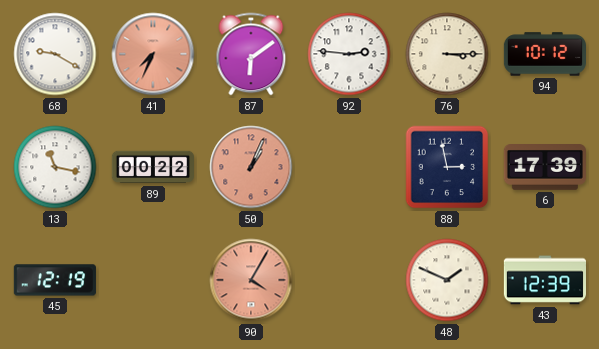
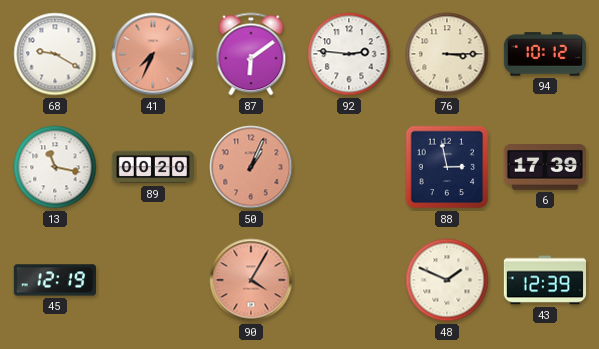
89: 00:22 -> 00:20 (153, 167)
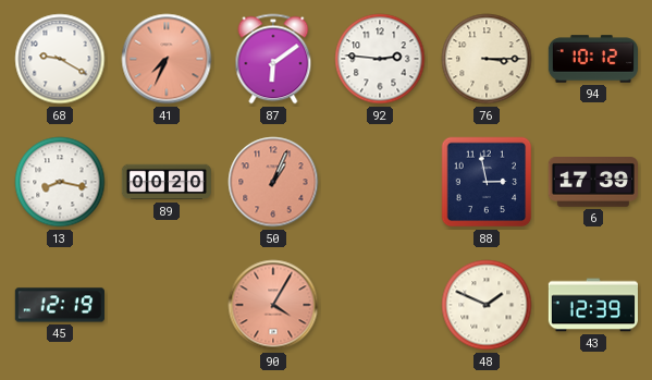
13: 11:17 -> 8:17 (60, 182)
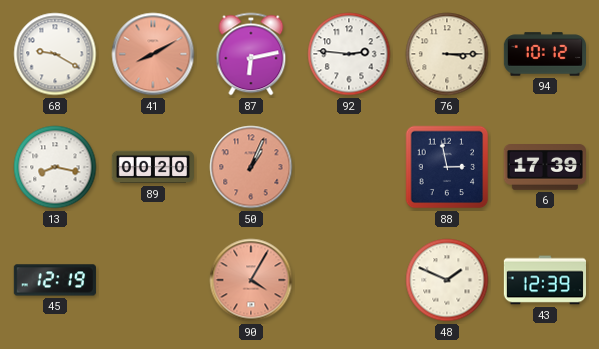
41: 7:34 -> 8:10 (153, 54)
87: 6:09 -> 6:13 (251, 54)
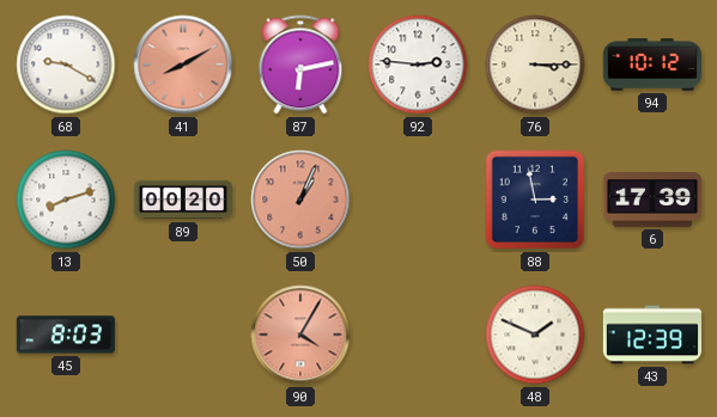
13: 8:17 -> 8:12 (66, 200)
45: 12:19 -> 8:03 (66, 335)
